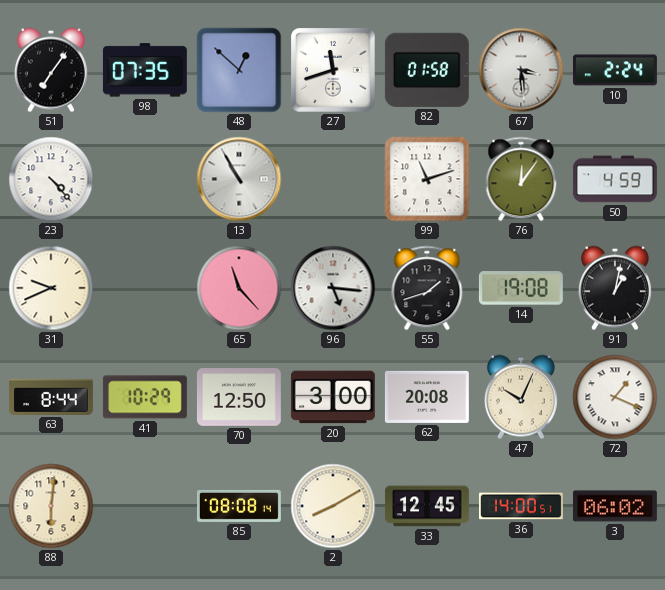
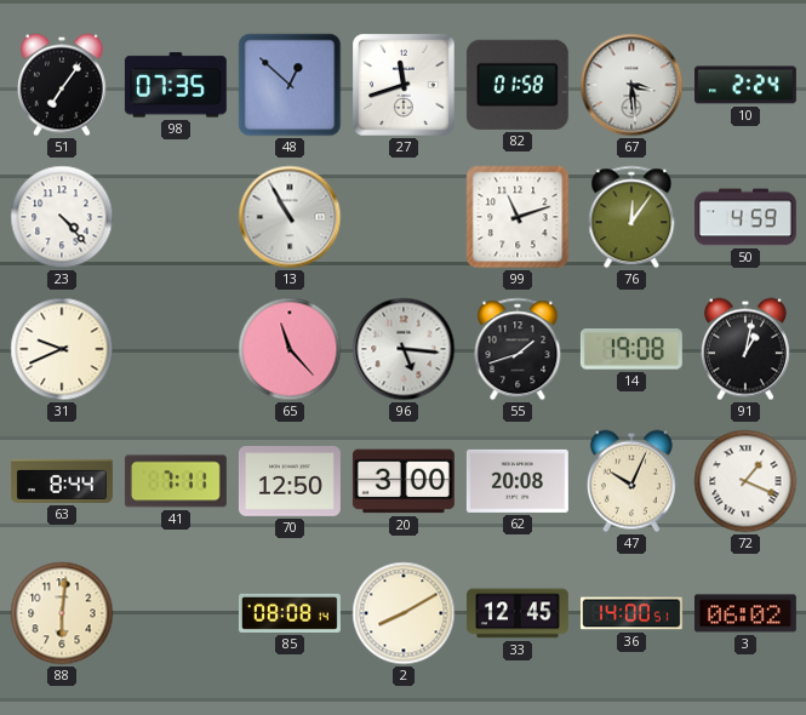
41: 10:29 -> 7:11 (176, 481)
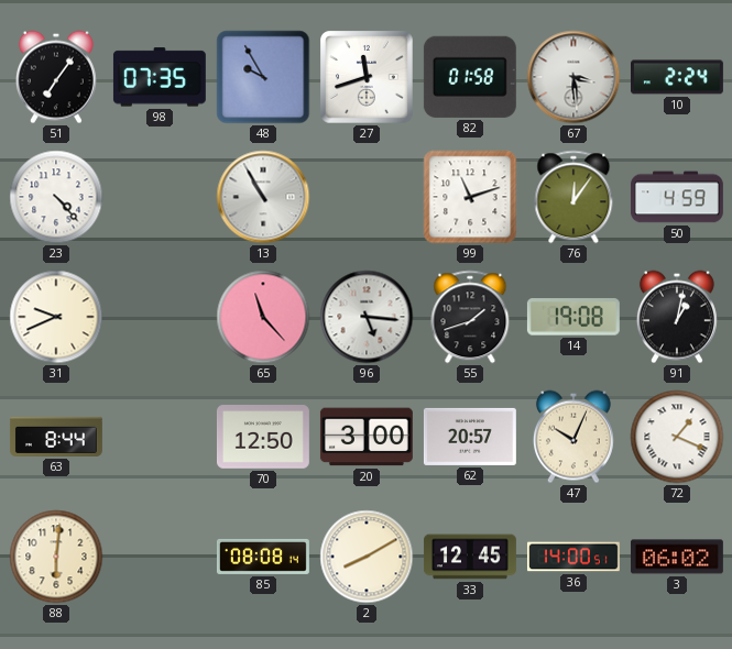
48: 12:52 -> 9:55 (263, 77)
41: 7:11 -> none (176, 481)
62: 20:08 -> 20:57 (470, 437)
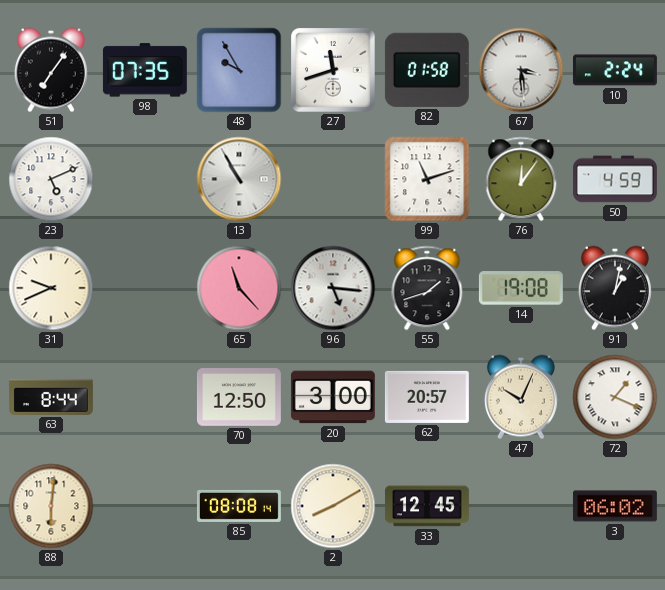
23: 4:23 -> 5:11 (51, 179)
36: 14:00 -> none (573, 557)
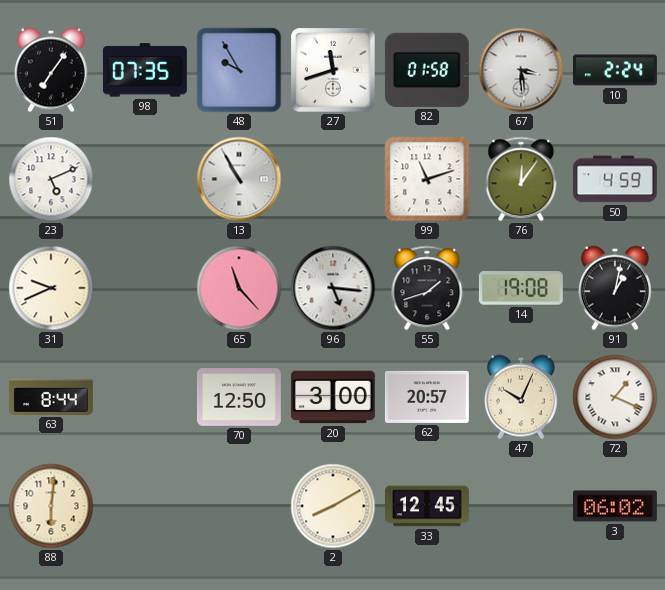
85: 08:08 -> none (239, 506)
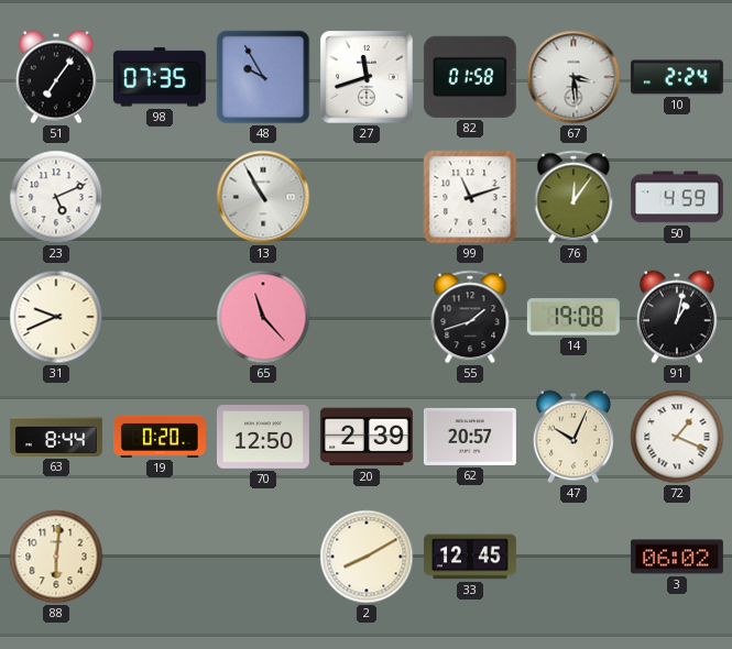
96: 5:16 -> none (333, 288)
19: none -> 0:20 (160, 437)
20: 3:00 -> 2:39 (367, 437)
